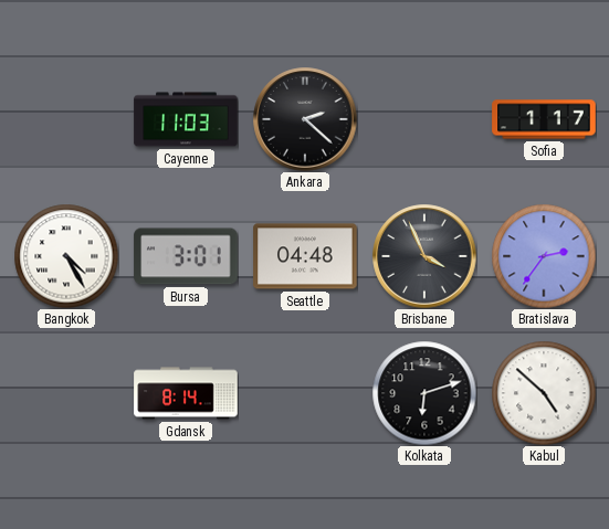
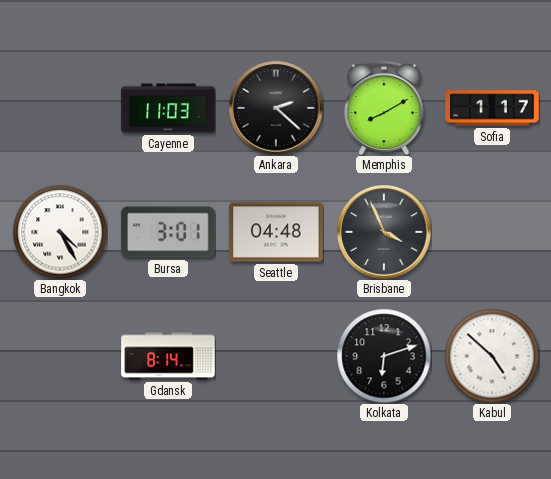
Memphis: none -> 8:10 (384, 108)
Bratislava: 2:36 -> none (544, 256)
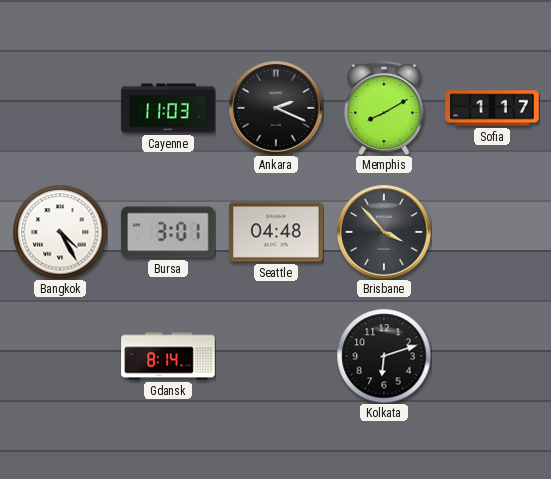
Ankara: 2:22 -> 2:19 (276, 108)
Brisbane: 3:56 -> 3:53 (384, 232)
Kabul: 4:52 -> none (492, 356)
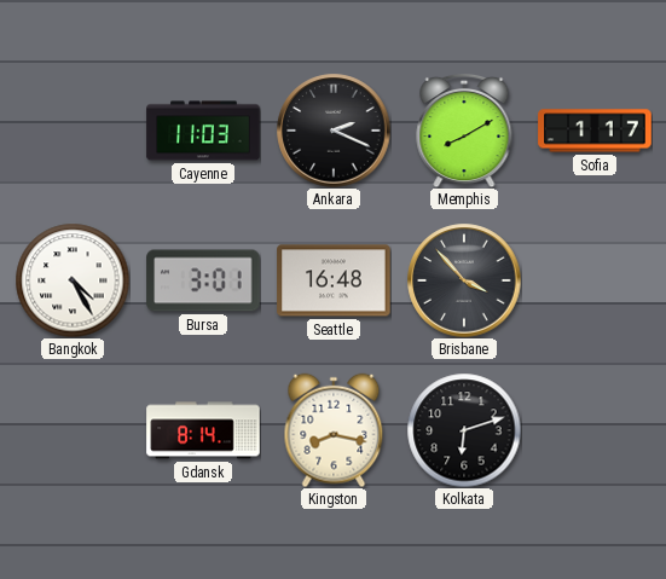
Seattle: 04:48 -> 16:48 (334, 280)
Kingston: none -> 8:17 (334, 430)
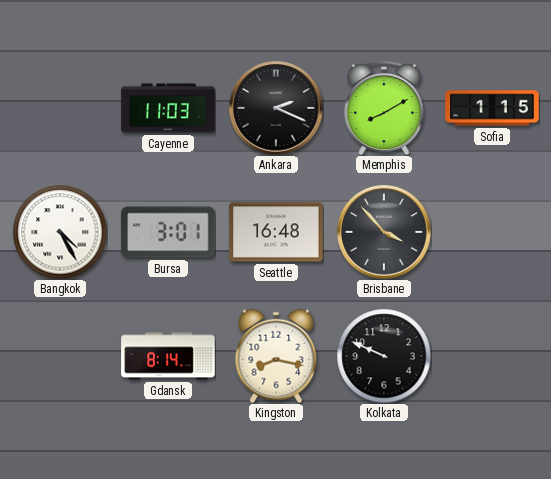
Sofia: 1:17 -> 1:15 (492, 108)
Kolkata: 6:12 -> 9:49 (384, 356)
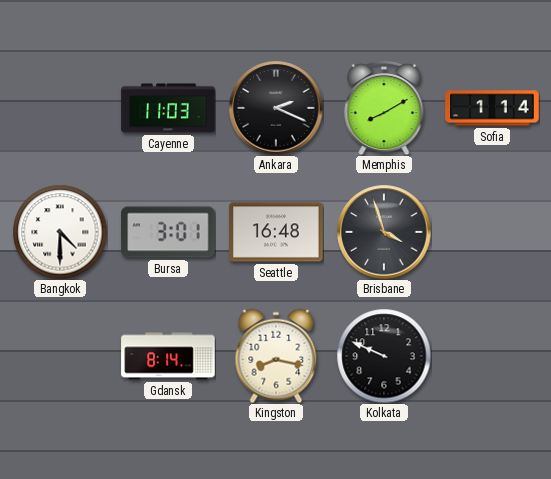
Sofia: 1:15 -> 1:14 (492, 108)
Bangkok: 4:25 -> 4:30 (60, 232)
Brisbane: 3:53 -> 3:57 (384, 232)
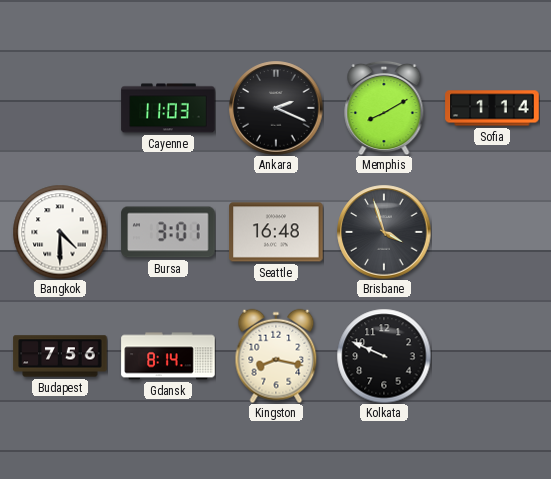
Budapest: none -> 7:56 (60, 356)
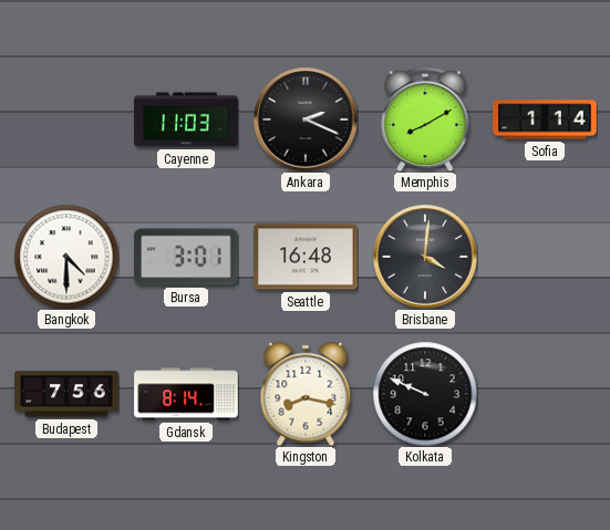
Brisbane: 3:57 -> 4:01 (425, 257)
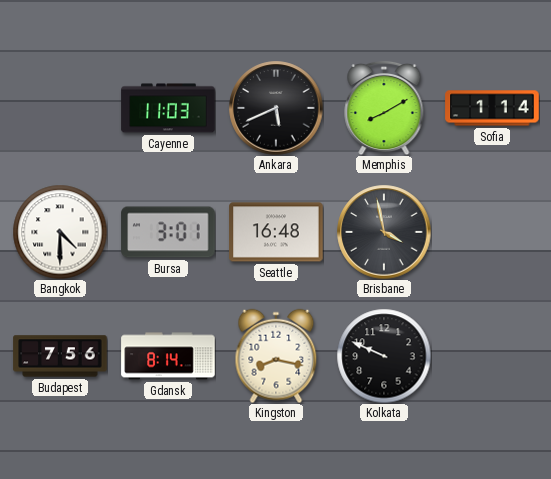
Ankara: 2:19 -> 5:41 (276, 108)
Brisbane: 4:01 -> 3:58 (384, 232)
